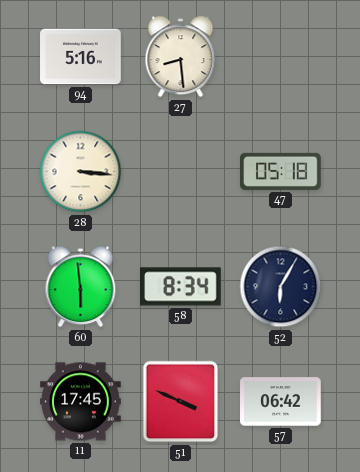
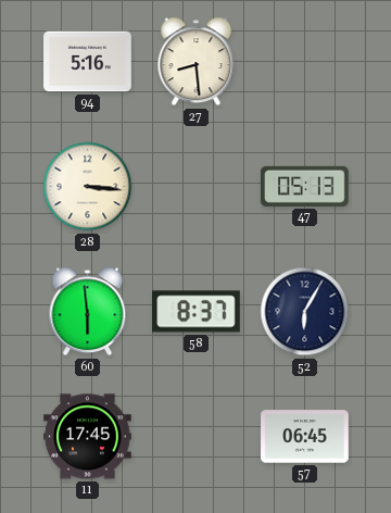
47: 05:18 -> 05:13 (305, 186)
58: 8:34 -> 8:37 (197, 312)
51: 3:49 -> none (181, 402)
57: 06:42 -> 06:45 (305, 437)
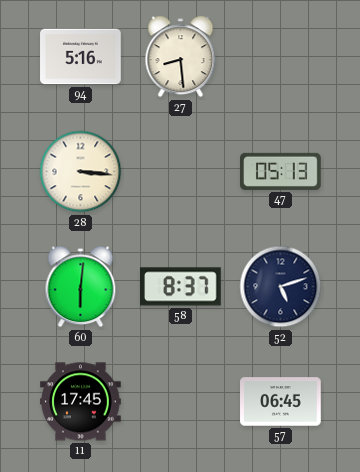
60: 5:59 -> 6:01 (81, 287)
52: 6:05 -> 5:12 (281, 287)
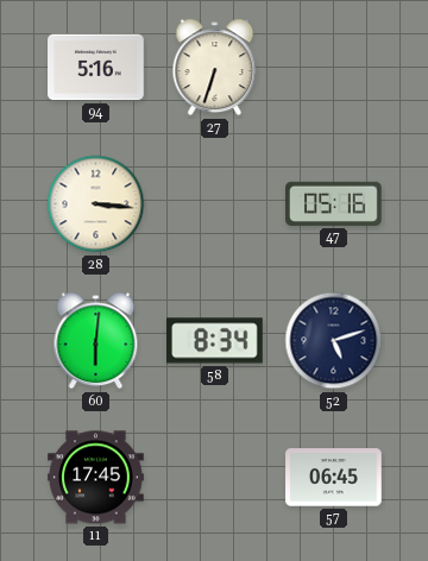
27: 8:29 -> 6:33 (215, 68)
47: 05:13 -> 05:16 (334, 203)
58: 8:37 -> 8:34 (215, 341)
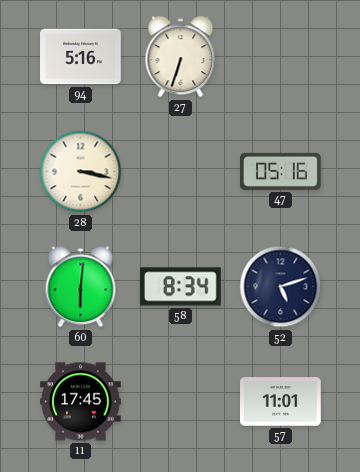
28: 3:16 -> 3:17 (81, 172)
57: 06:45 -> 11:01 (281, 402)
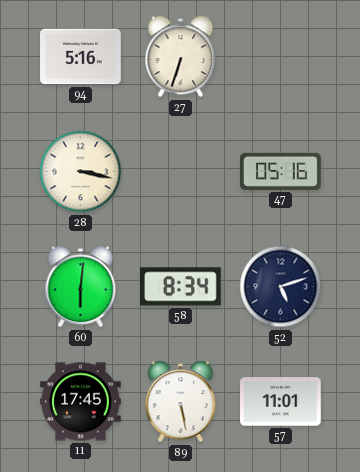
89: none -> 5:28 (181, 402)
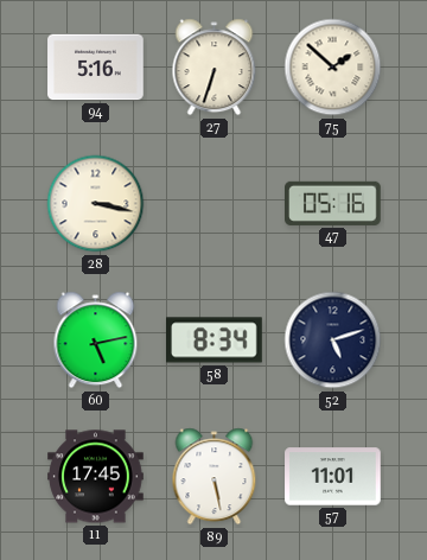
75: none -> 1:52 (333, 68)
60: 6:01 -> 5:13 (96, 341)
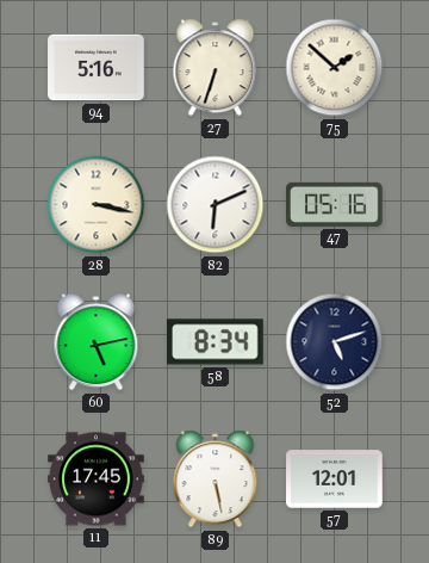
82: none -> 6:11 (216, 205)
57: 11:01 -> 12:01 (335, 480)
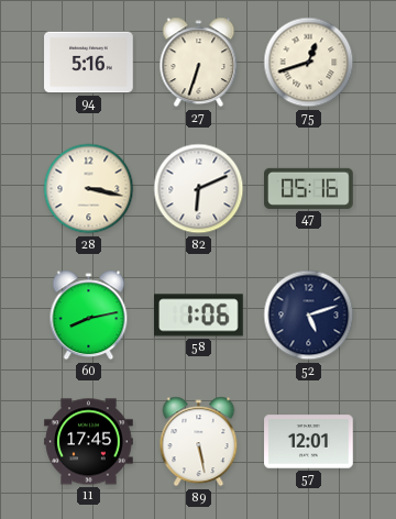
75: 1:52 -> 12:42 (309, 63)
60: 5:13 -> 8:13 (89, 316)
58: 8:34 -> 1:06 (199, 316)
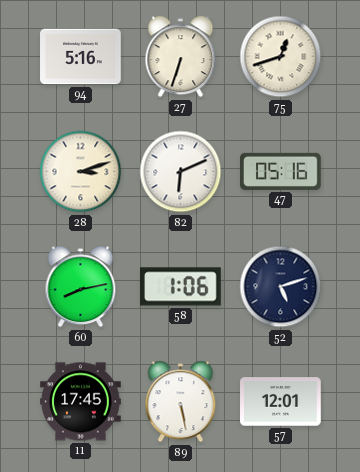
28: 3:17 -> 3:12 (81, 172)
